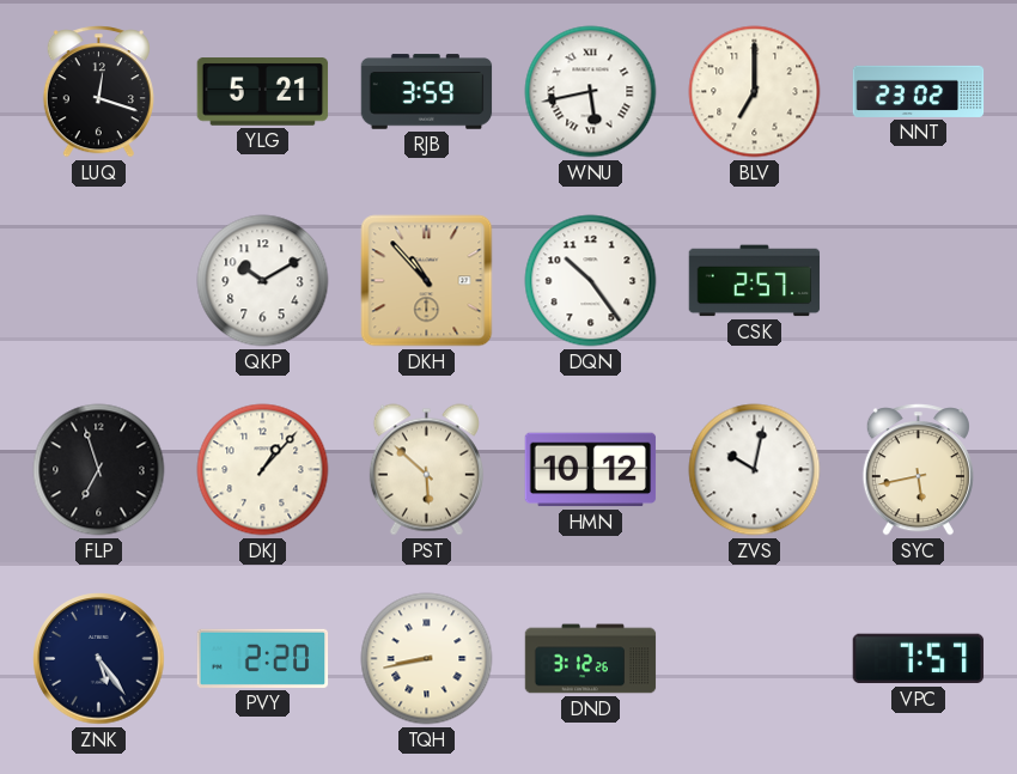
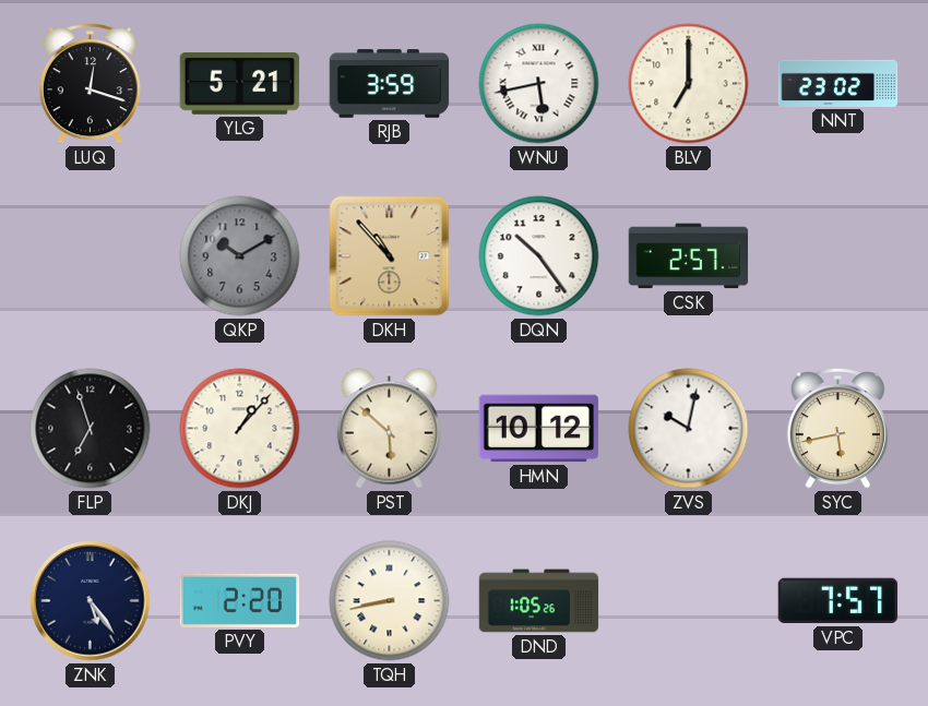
QKP dial: white -> grey (240, 256)
DND: 3:12 -> 1:05 (539, 601)
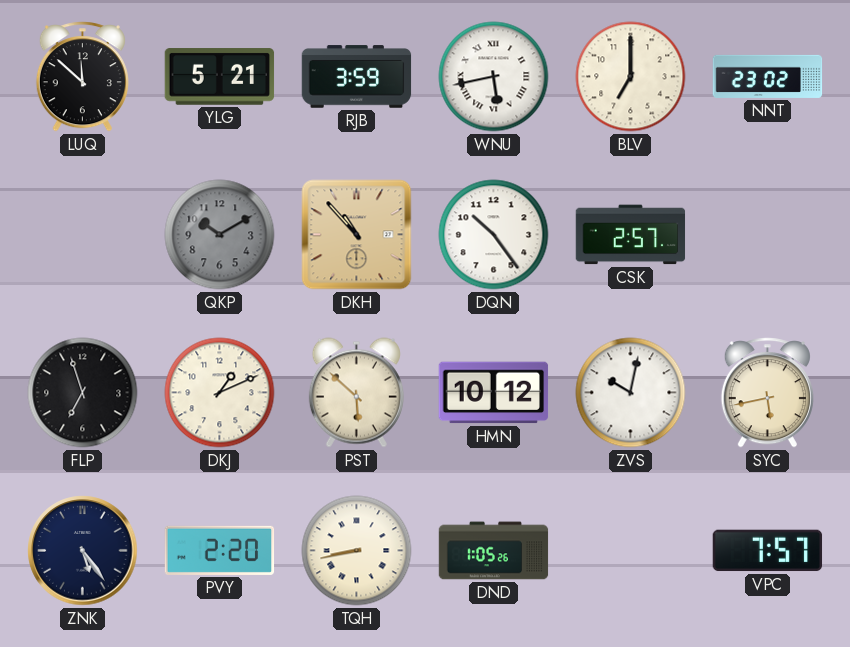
LUQ: 12:18 -> 11:52 (82, 77)
DKJ: 1:07 -> 1:11 (220, 393)
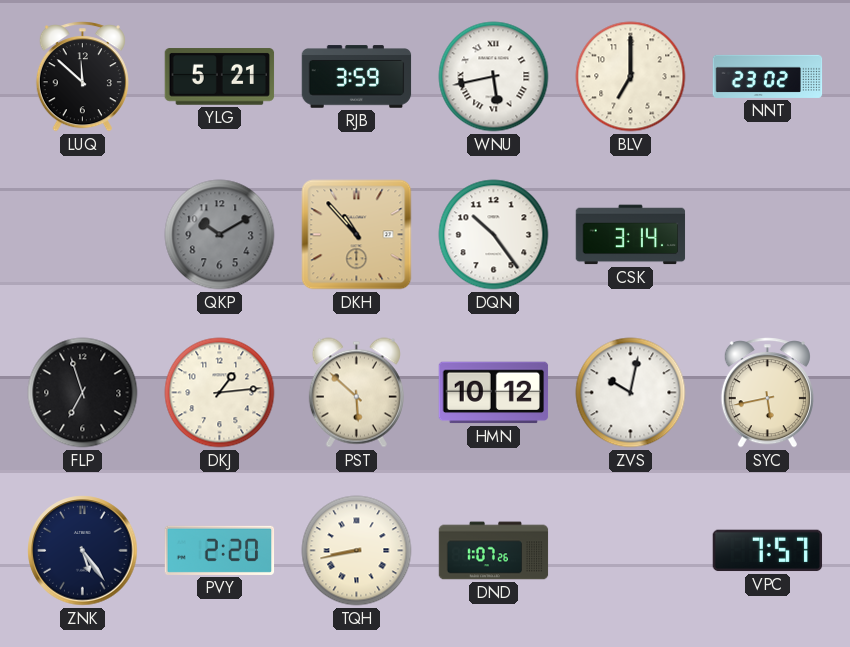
CSK: 2:57 -> 3:14 (631, 235)
DKJ: 1:11 -> 1:14 (220, 393)
DND: 1:05 -> 1:07 (494, 551)
